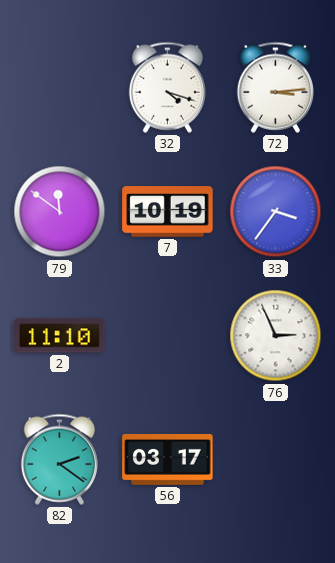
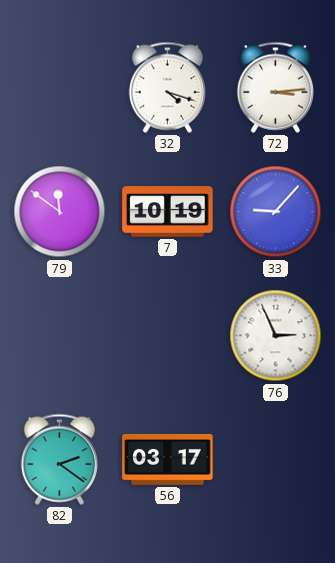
33: 3:36 -> 9:07 (276, 212)
2: 11:10 -> none (60, 336)
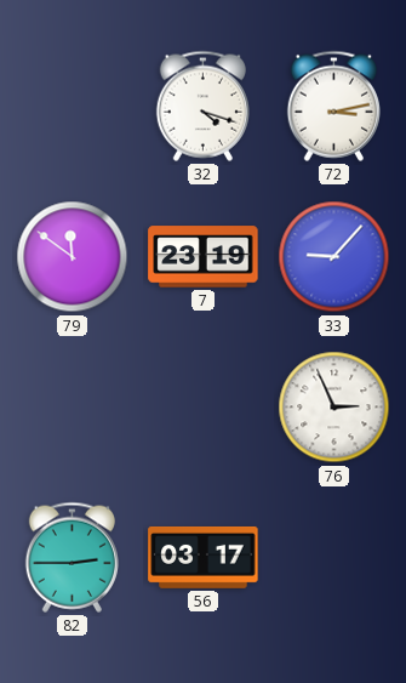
72: 3:14 -> 3:13 (333, 106)
7: 10:19 -> 23:19 (204, 257)
82: 2:21 -> 2:45 (72, 557)
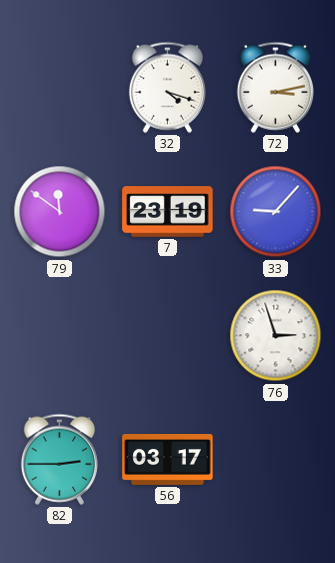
76: 2:56 -> 2:57 (276, 336)
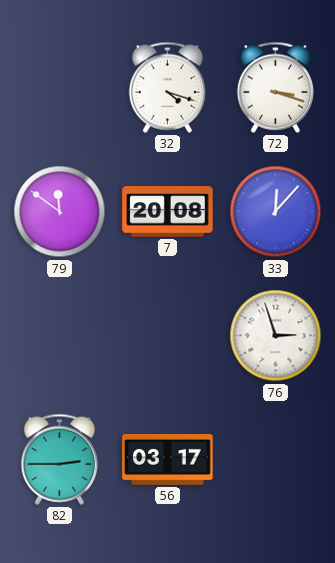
72: 3:13 -> 3:18 (275, 87)
7: 23:19 -> 20:08 (168, 212)
33: 9:07 -> 12:07 (276, 212)
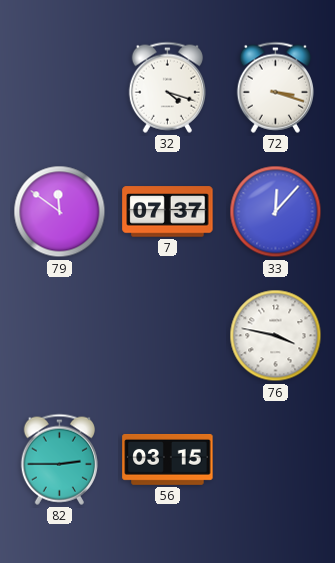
7: 20:08 -> 07:37 (168, 212)
76: 2:57 -> 3:47 (276, 336)
56: 03:17 -> 03:15 (168, 459)
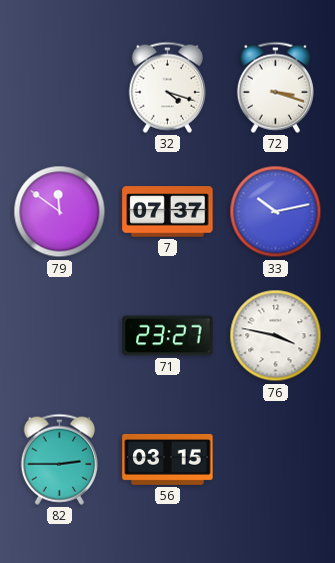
33: 12:07 -> 10:13 (276, 212)
71: none -> 23:27 (168, 336)
